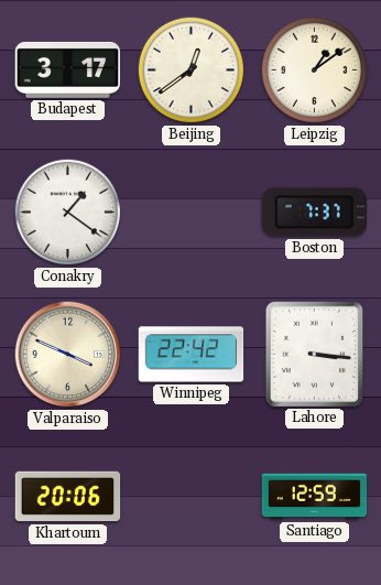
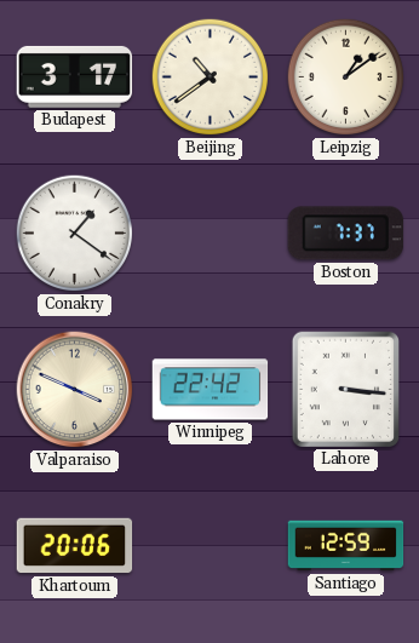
Beijing: 12:39 -> 10:39 (211, 77)
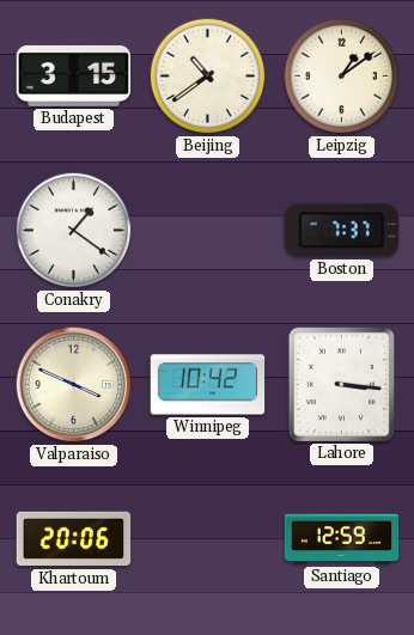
Budapest: 3:17 -> 3:15 (74, 75)
Winnipeg: 22:42 -> 10:42 (208, 385)
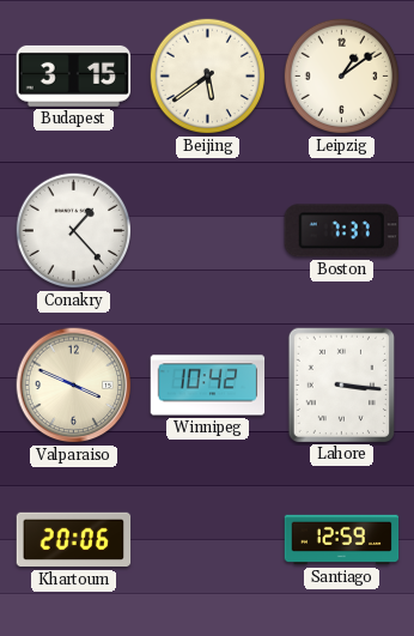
Beijing: 10:39 -> 5:39 (208, 77)
Conakry: 1:21 -> 1:23 (74, 231)
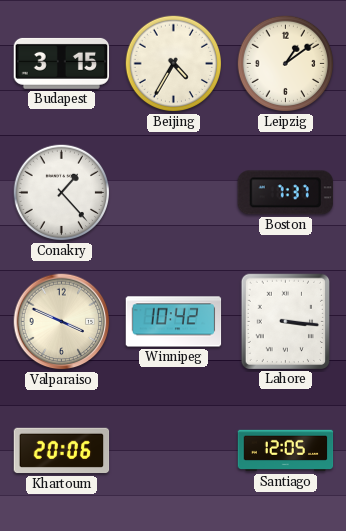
Beijing: 5:39 -> 4:35 (174, 64)
Santiago: 12:59 -> 12:05 (286, 451)
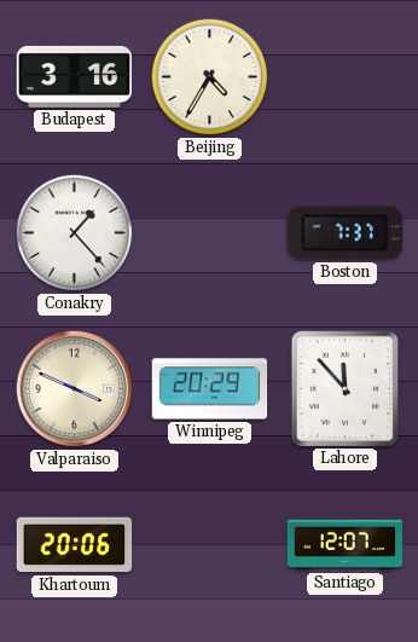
Budapest: 3:15 -> 3:16 (75, 76)
Leipzig: 1:09 -> none (286, 64)
Winnipeg: 10:42 -> 20:29 (210, 389)
Lahore: 3:16 -> 11:53 (344, 388)
Santiago: 12:05 -> 12:07 (346, 545)
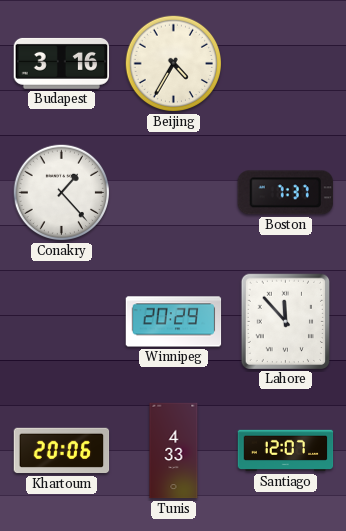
Valparaiso: 3:49 -> none (75, 389)
Tunis: none -> 4:33 (174, 451)
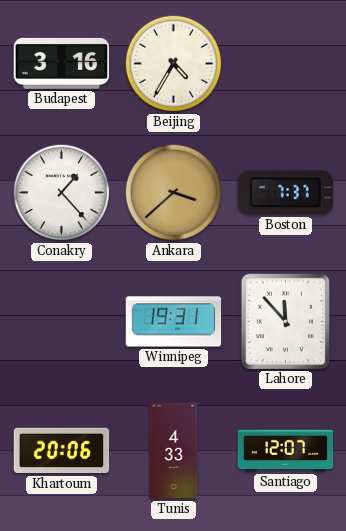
Ankara: none -> 3:38 (174, 193)
Winnipeg: 20:29 -> 19:31 (174, 322)
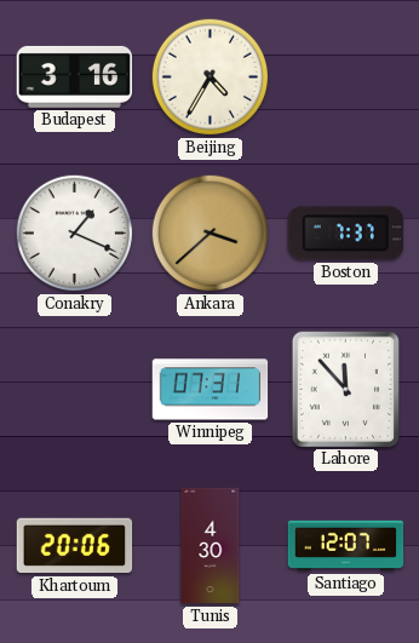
Conakry: 1:23 -> 1:19 (75, 234)
Winnipeg: 19:31 -> 07:31 (211, 390)
Tunis: 4:33 -> 4:30 (211, 546)
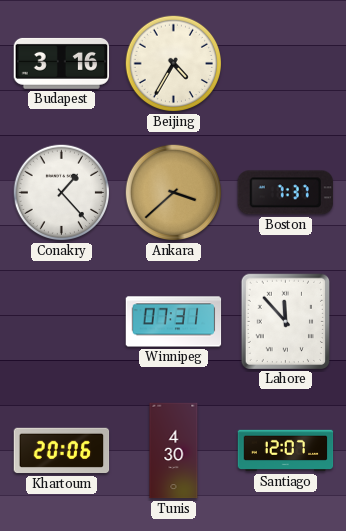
Conakry: 1:19 -> 1:23 (62, 193)
